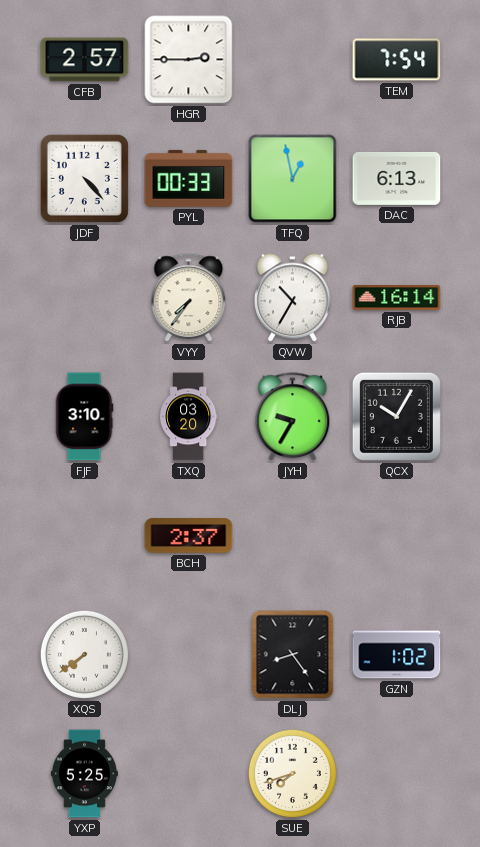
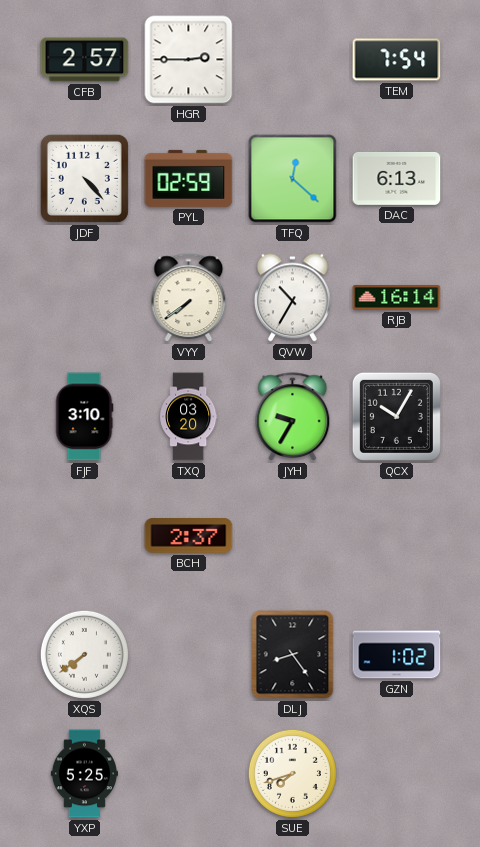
PYL: 00:33 -> 02:59 (189, 178)
TFQ: 12:58 -> 12:22 (293, 179)
VYY: 7:36 -> 7:39 (189, 298)
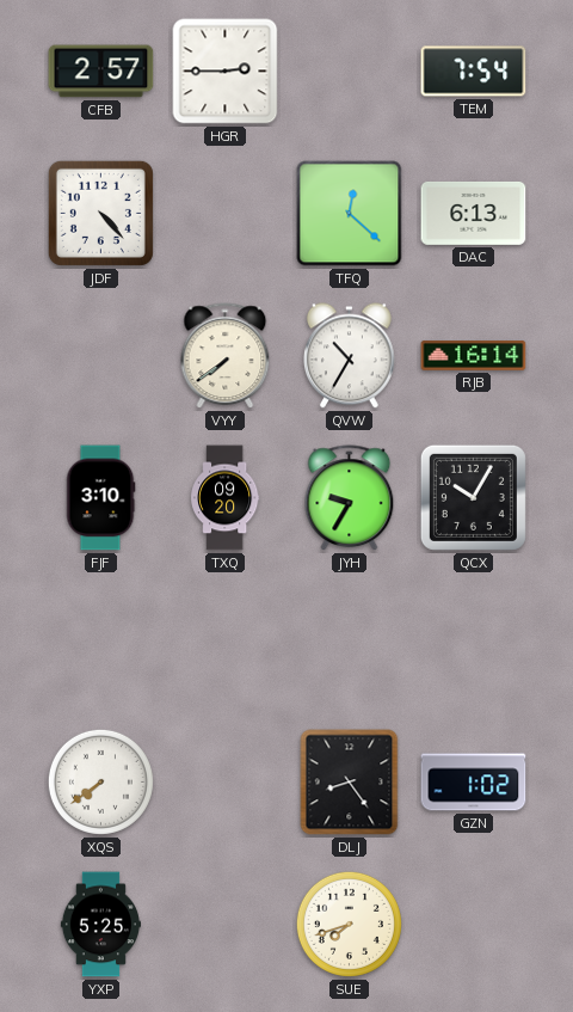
PYL: 02:59 -> none (189, 178)
TXQ: 03:20 -> 09:20 (224, 498)
BCH: 2:37 -> none (189, 536)
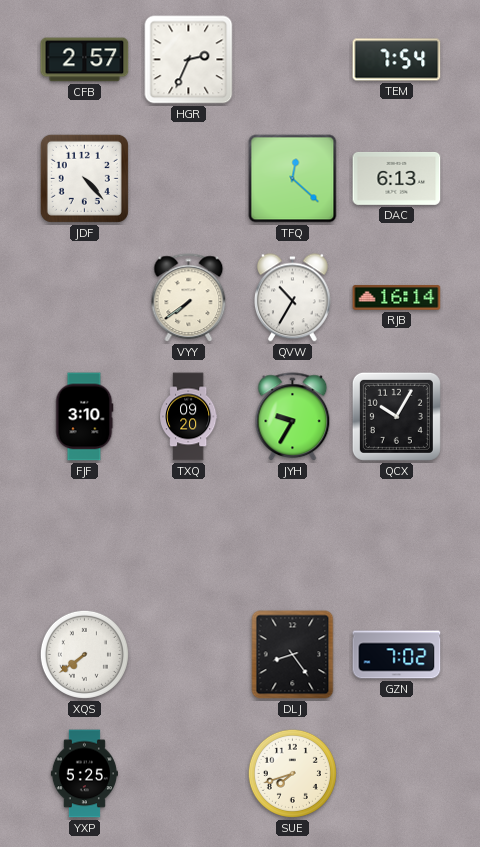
HGR: 2:45 -> 2:34 (189, 60)
GZN: 1:02 -> 7:02 (397, 655)
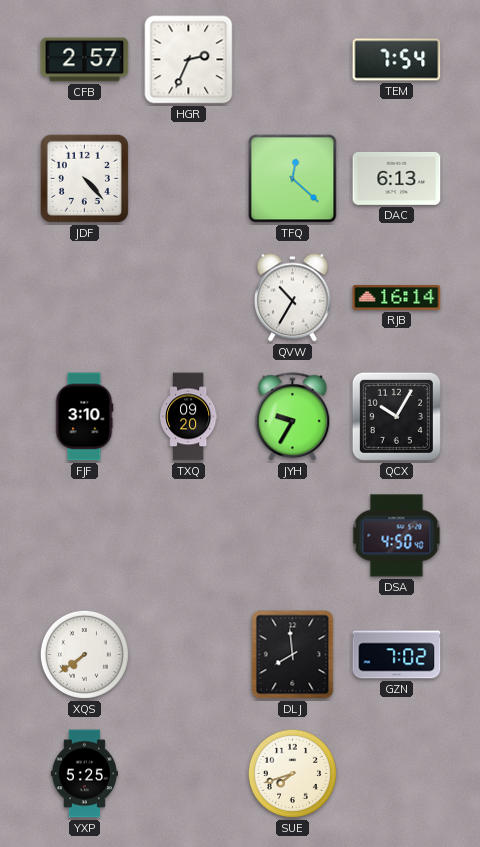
VYY: 7:39 -> none (189, 298)
DSA: none -> 4:50 (397, 536)
DLJ: 8:24 -> 7:59 (293, 655)
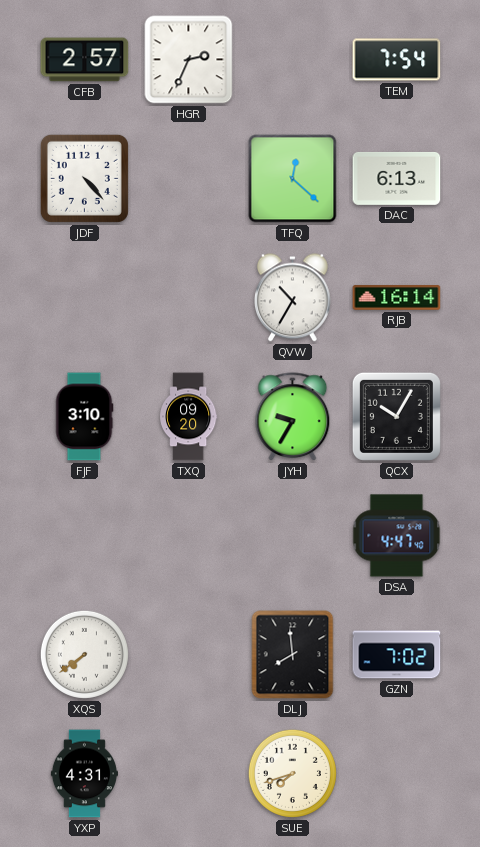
DSA: 4:50 -> 4:47 (397, 536)
YXP: 5:25 -> 4:31 (84, 774)
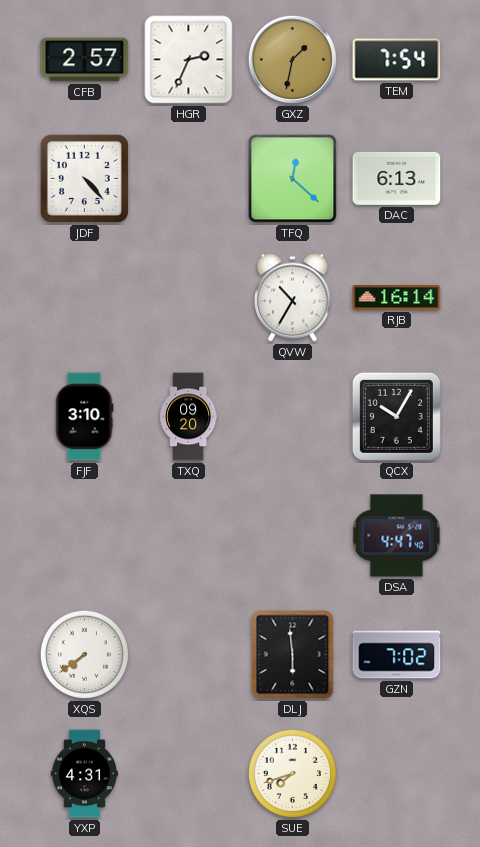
GXZ: none -> 1:32 (292, 59)
JYH: 9:35 -> none (293, 417)
DLJ: 7:59 -> 5:59 (293, 655)
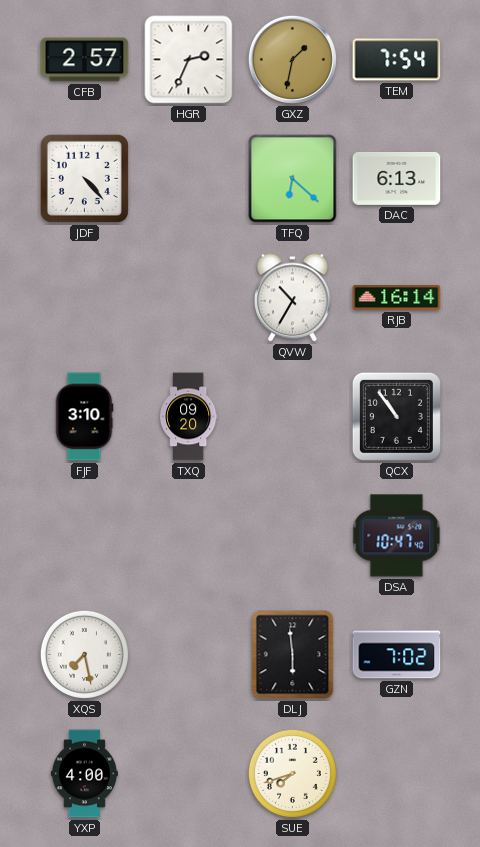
TFQ: 12:22 -> 6:22 (293, 179)
QCX: 10:05 -> 10:54 (396, 416)
DSA: 4:47 -> 10:47 (397, 536)
XQS: 7:39 -> 7:28 (84, 654)
YXP: 4:31 -> 4:00 (84, 774)
